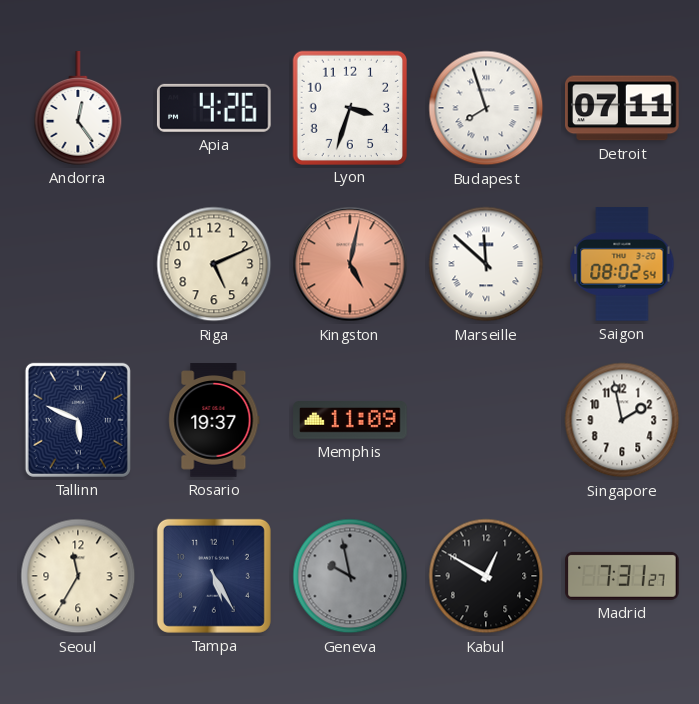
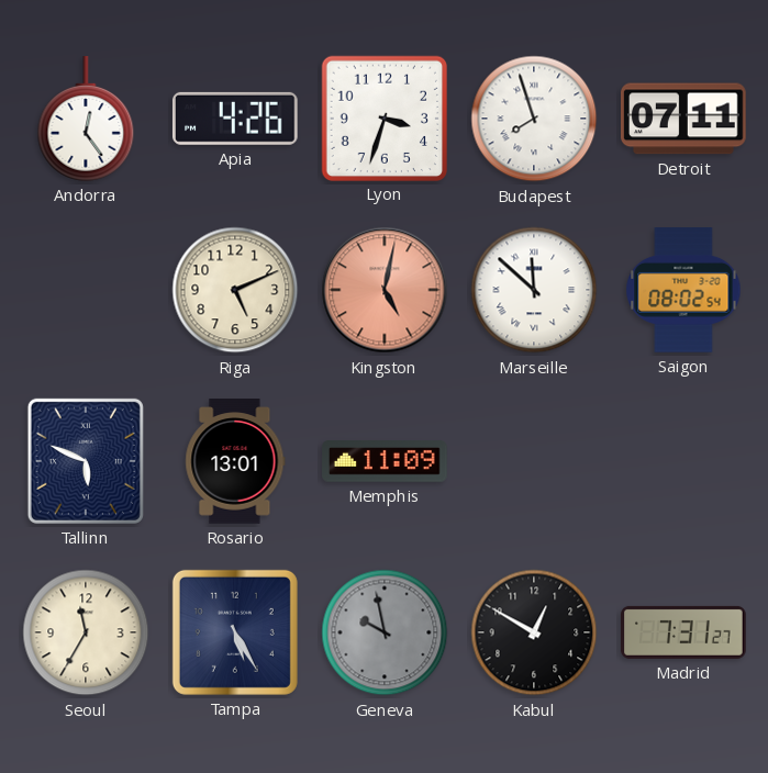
Rosario: 19:37 -> 13:01 (235, 461)
Singapore: 1:58 -> none (622, 420)
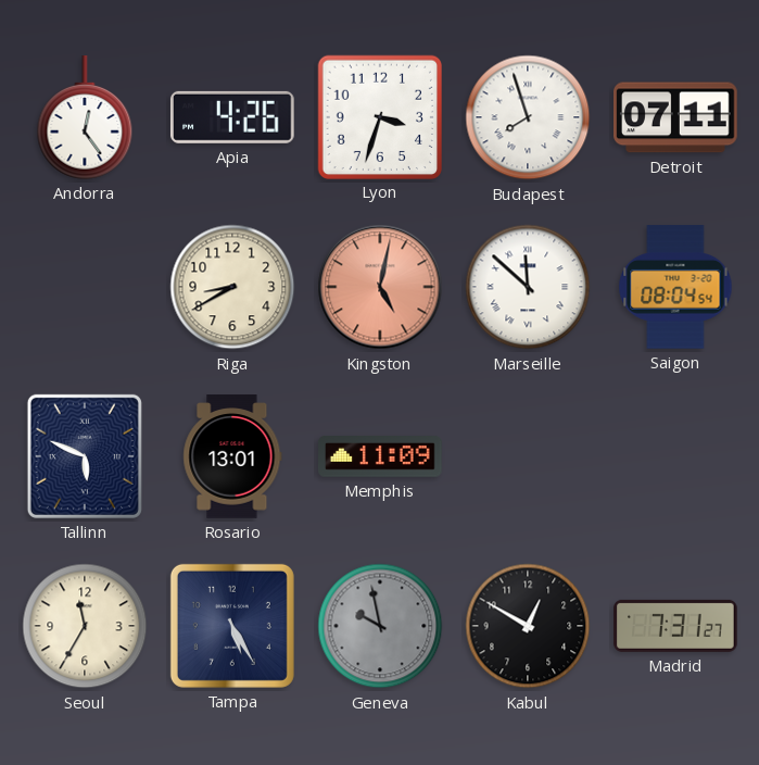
Riga: 5:11 -> 8:40 (232, 287)
Saigon: 08:02 -> 08:04 (675, 287)
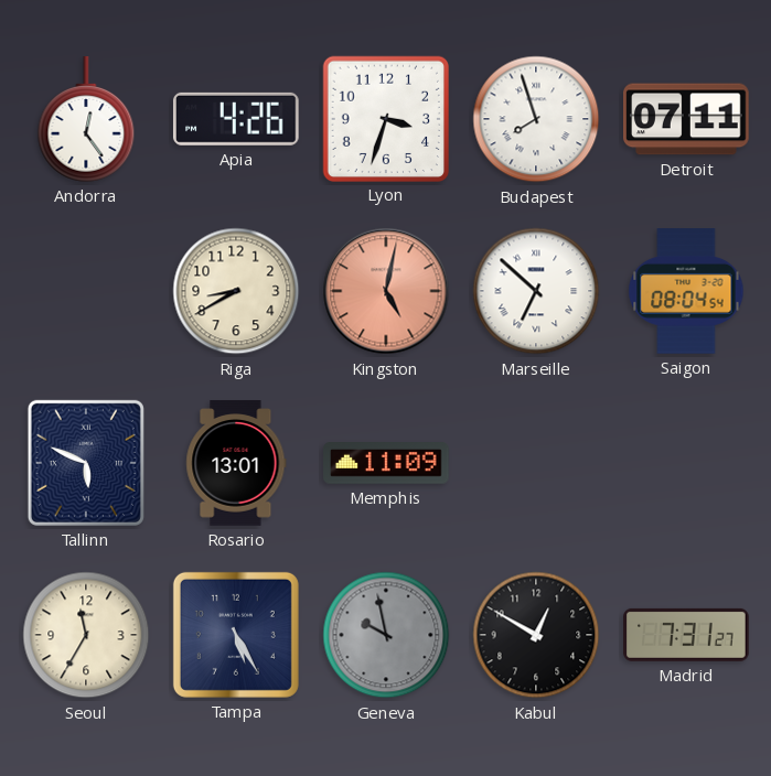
Marseille: 11:52 -> 6:52 (536, 291)
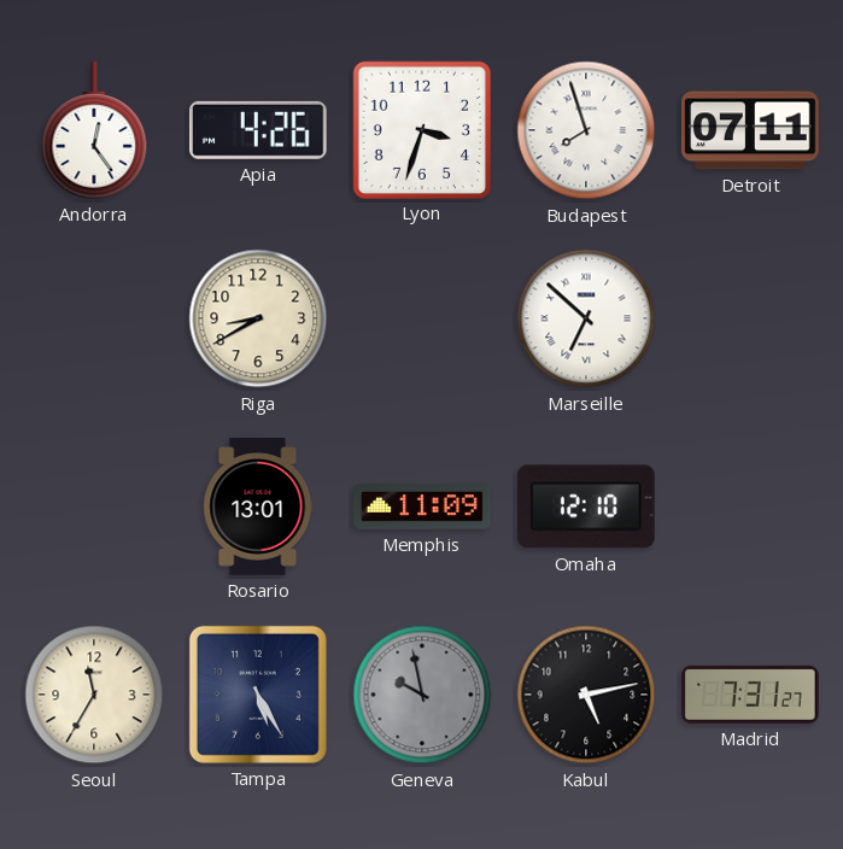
Kingston: 5:02 -> none (386, 291)
Saigon: 08:04 -> none (686, 291)
Tallinn: 5:49 -> none (86, 463)
Omaha: none -> 12:10 (586, 507)
Kabul: 12:50 -> 5:13 (586, 695)
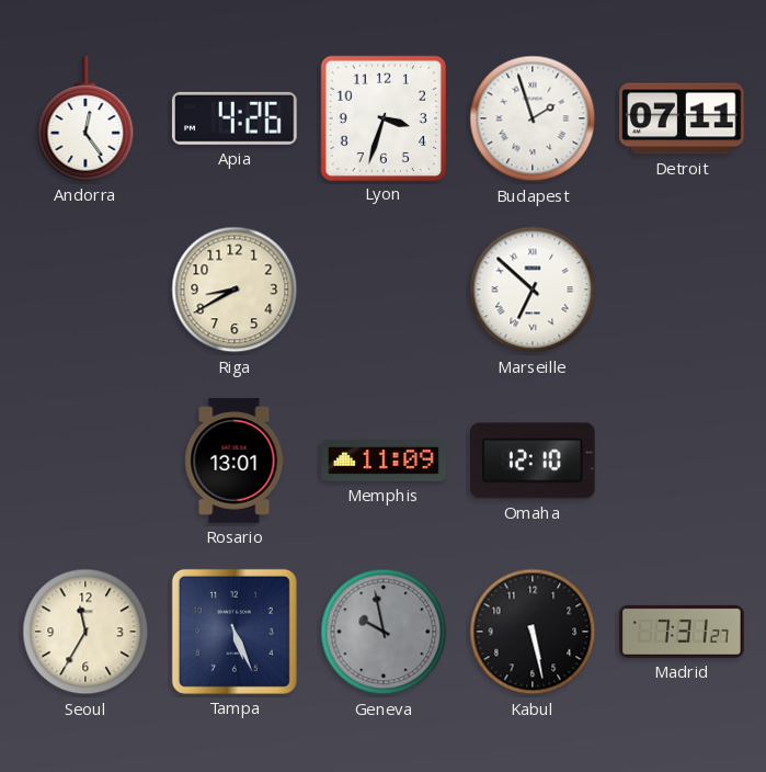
Budapest: 7:57 -> 1:57 (533, 118)
Tampa: 5:25 -> 5:26 (235, 632)
Kabul: 5:13 -> 5:28 (533, 632)
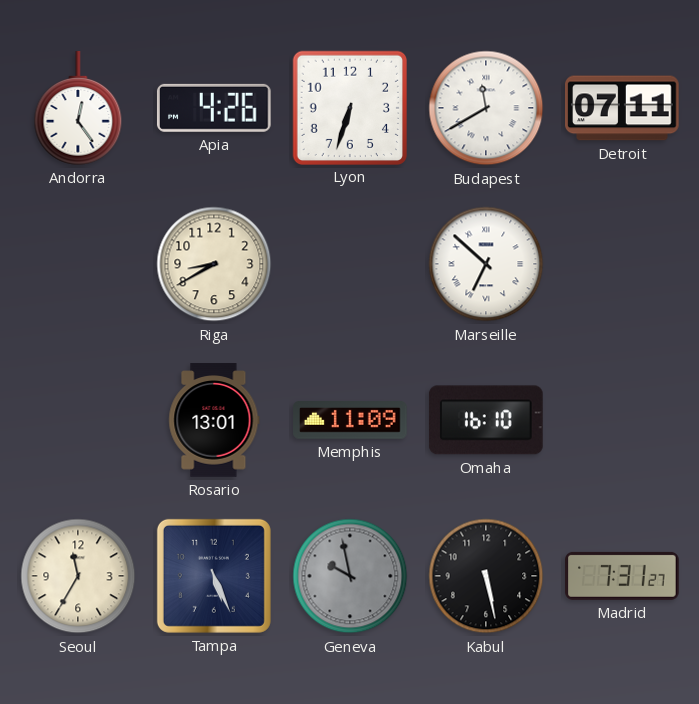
Lyon: 3:33 -> 6:33 (349, 107)
Budapest: 1:57 -> 11:40 (486, 108)
Omaha: 12:10 -> 16:10 (486, 420)
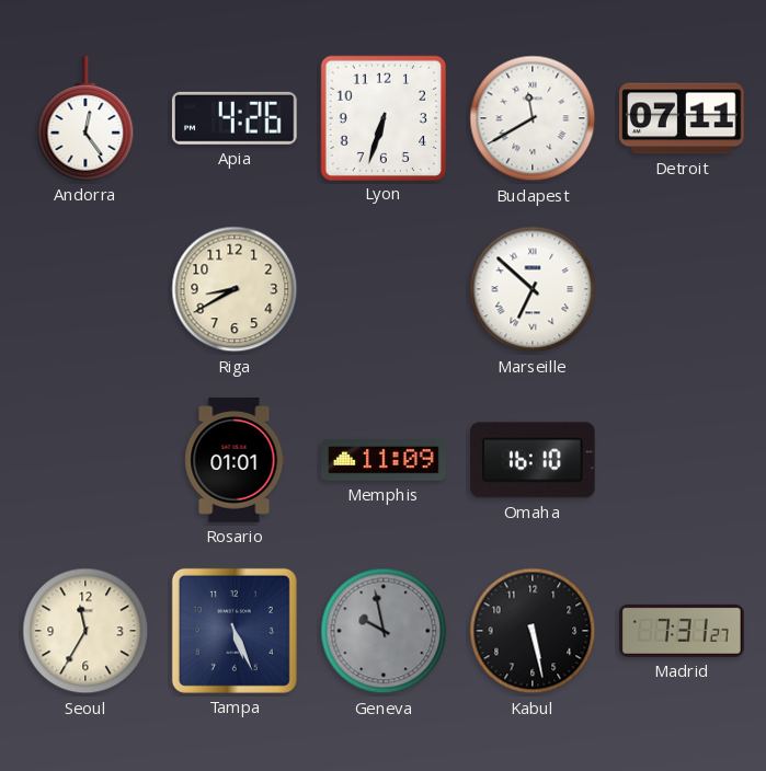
Rosario: 13:01 -> 01:01 (235, 460)
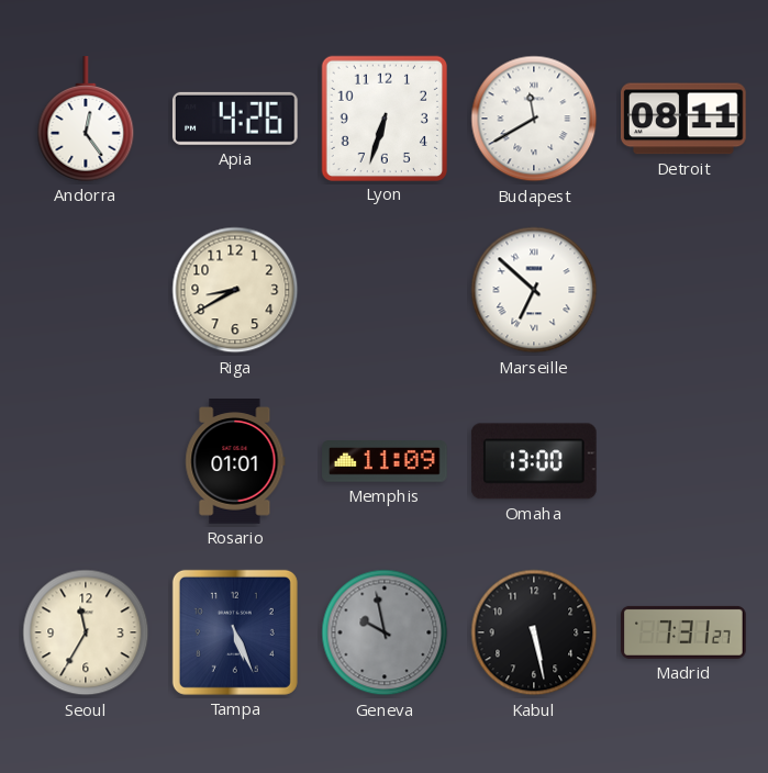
Detroit: 07:11 -> 08:11 (683, 119)
Omaha: 16:10 -> 13:00 (534, 461)
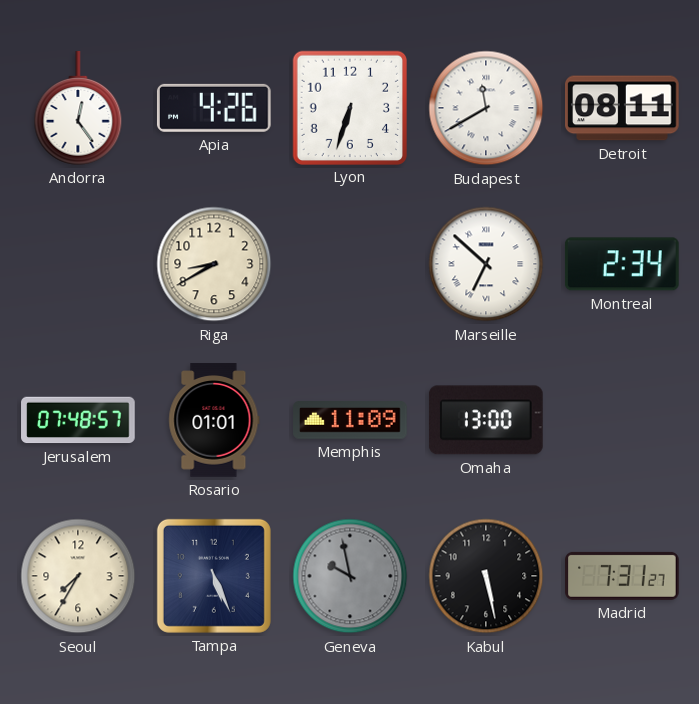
Montreal: none -> 2:34 (622, 264)
Jerusalem: none -> 07:48 (78, 420)
Seoul: 11:35 -> 7:35 (78, 576)
